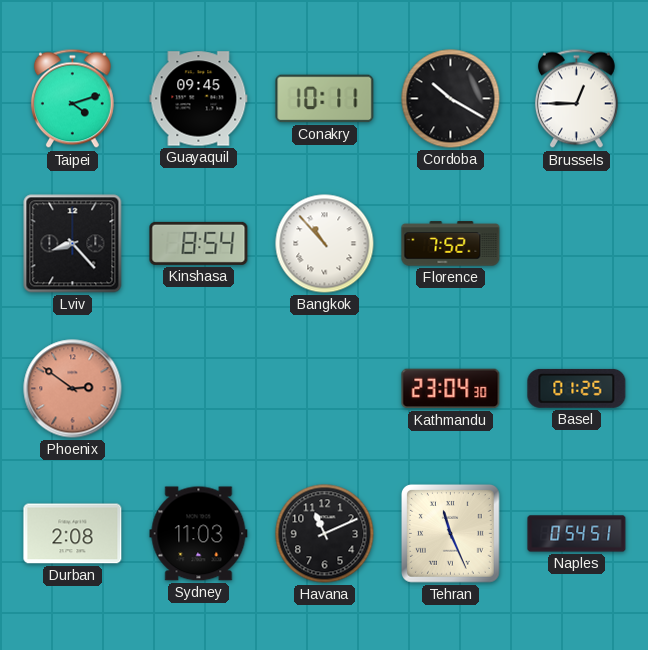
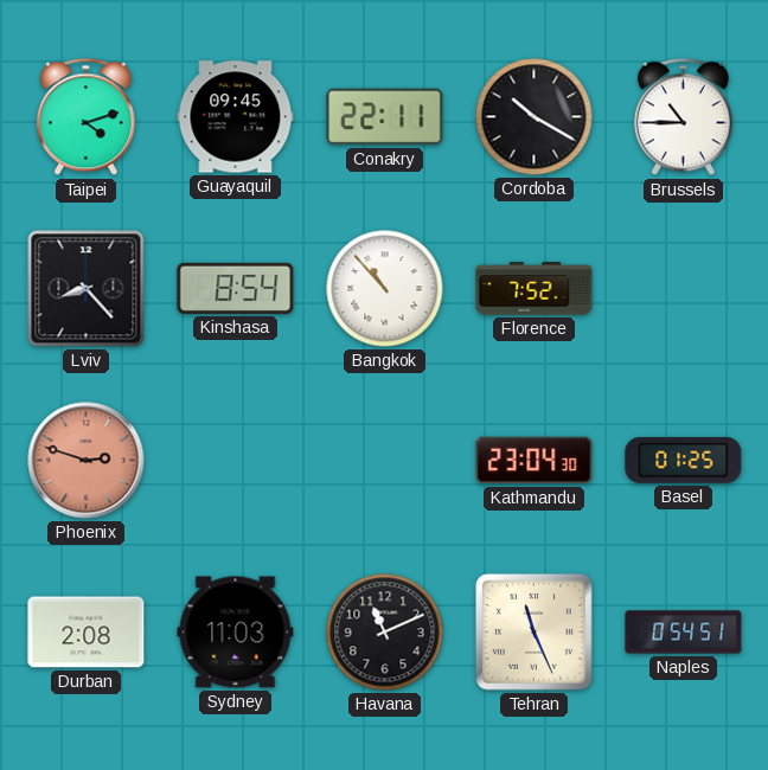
Conakry: 10:11 -> 22:11 (385, 117)
Brussels: 12:45 -> 10:45 (683, 117)
Phoenix: 2:51 -> 2:48 (87, 461)
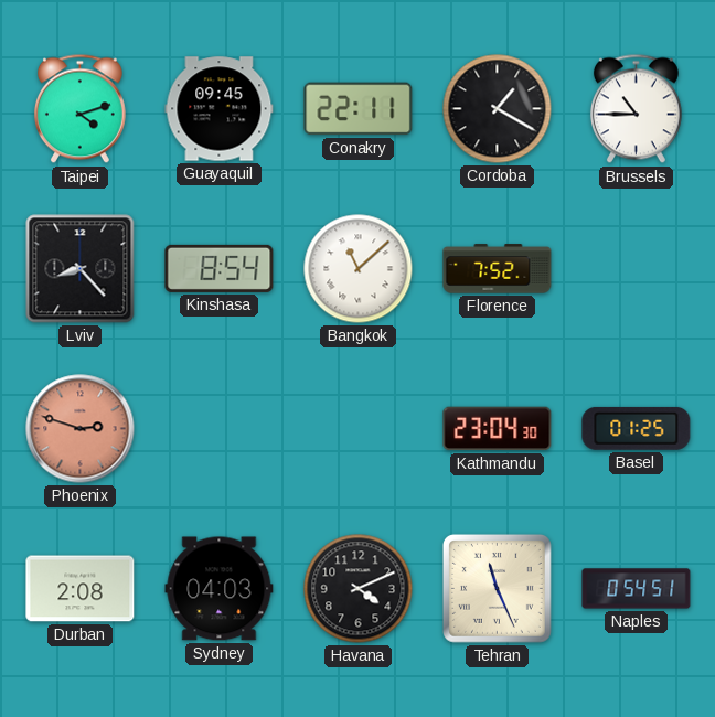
Cordoba: 10:20 -> 1:20 (498, 109)
Bangkok: 10:53 -> 11:08 (359, 269)
Sydney: 11:03 -> 04:03 (220, 589)
Havana: 11:11 -> 4:11 (359, 589)
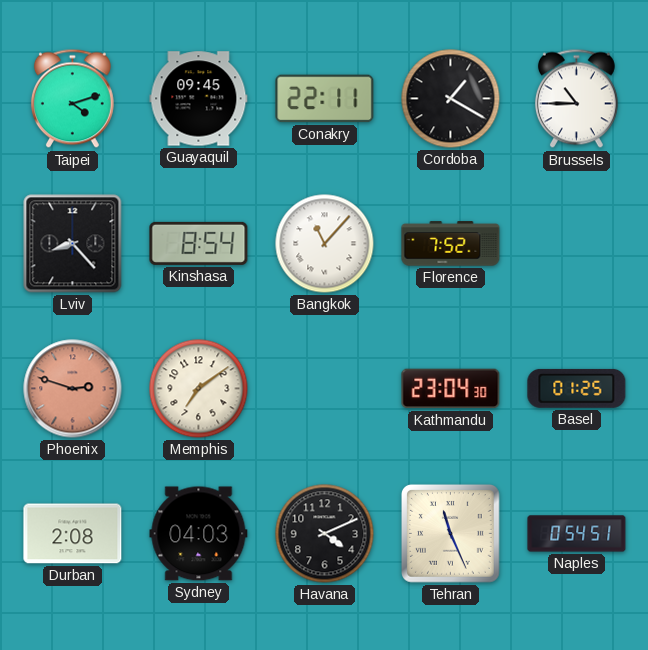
Bangkok: 11:08 -> 11:07 (325, 244)
Memphis: none -> 7:09 (199, 389)
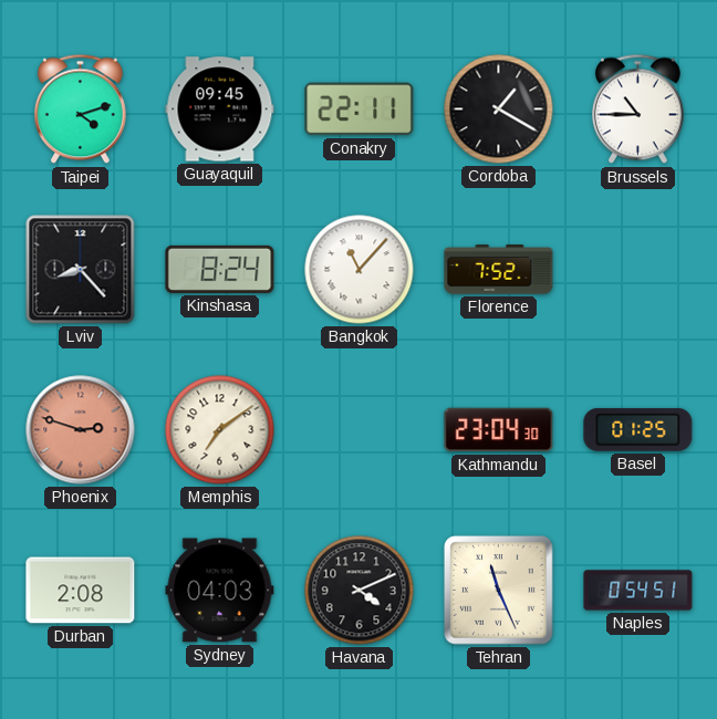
Kinshasa: 8:54 -> 8:24 (220, 269)
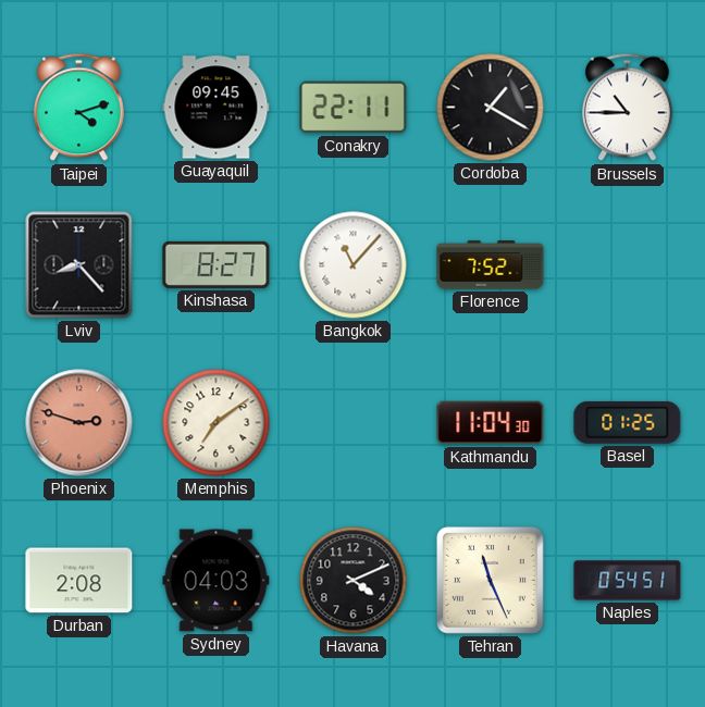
Kinshasa: 8:24 -> 8:27 (217, 264)
Kathmandu: 23:04 -> 11:04 (491, 423)
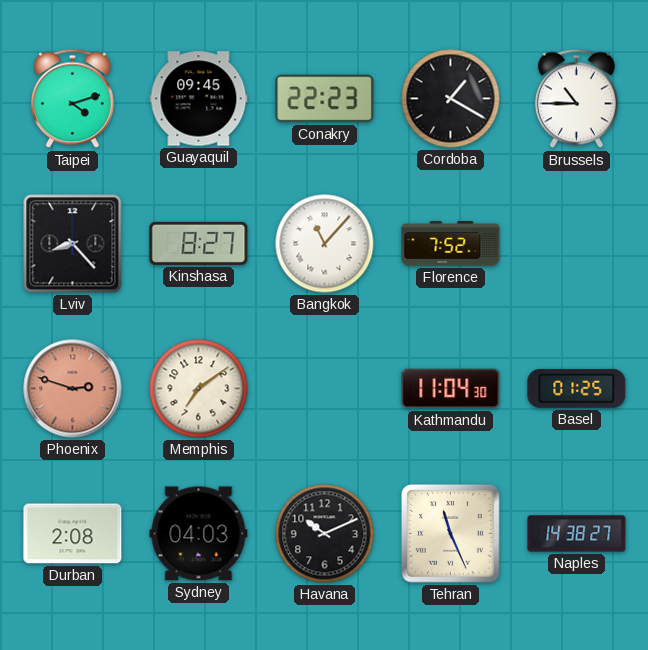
Conakry: 22:11 -> 22:23 (325, 99)
Havana: 4:11 -> 10:11 (325, 534)
Naples: 0:54 -> 14:38 (577, 534)
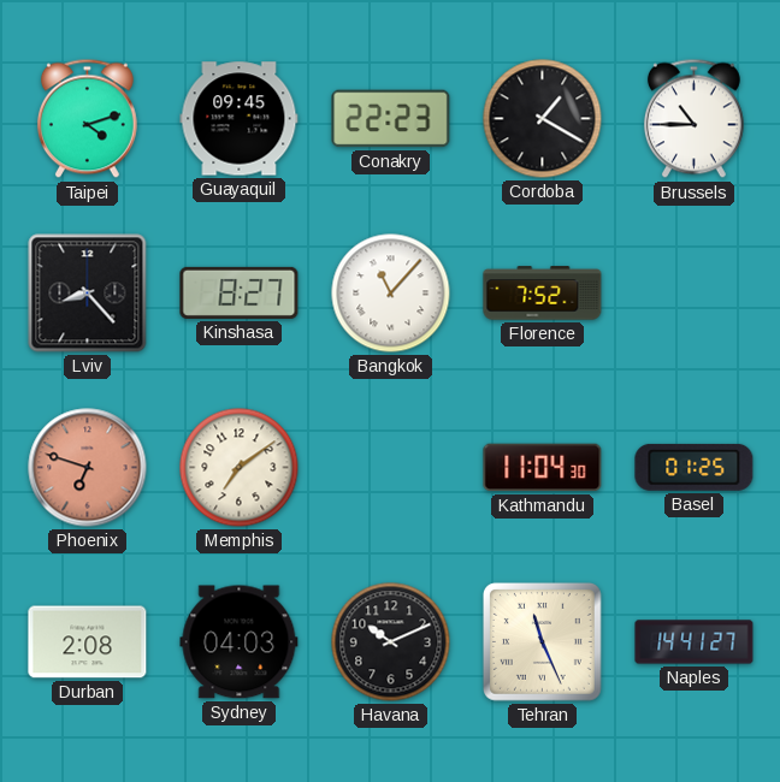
Phoenix: 2:48 -> 6:48 (88, 468)
Naples: 14:38 -> 14:41 (695, 642)
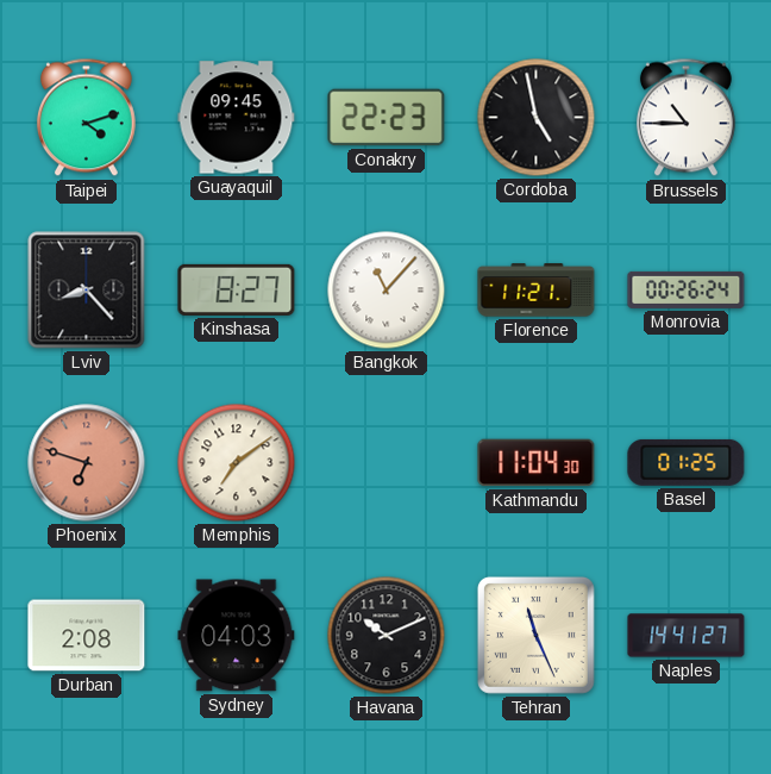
Cordoba: 1:20 -> 4:58 (537, 118)
Florence: 7:52 -> 11:21 (537, 291)
Monrovia: none -> 00:26 (687, 289)
